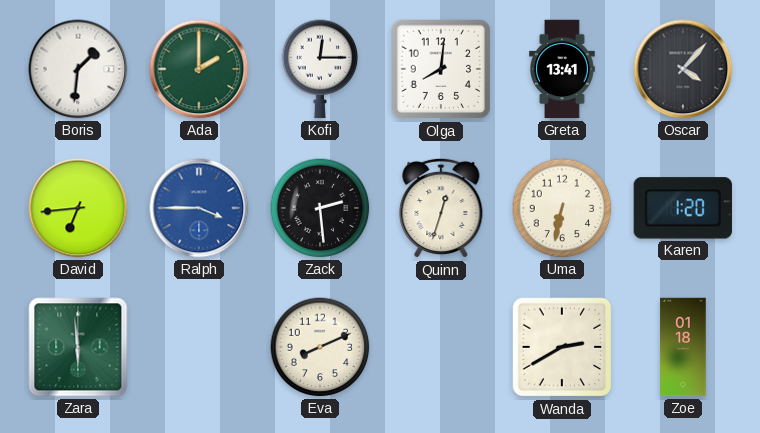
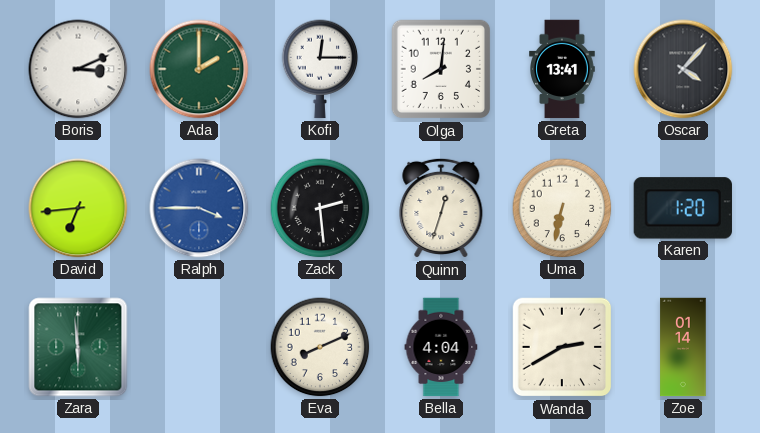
Boris: 1:31 -> 3:11 (78, 69)
Bella: none -> 4:04 (441, 347)
Zoe: 01:18 -> 01:14 (683, 347)
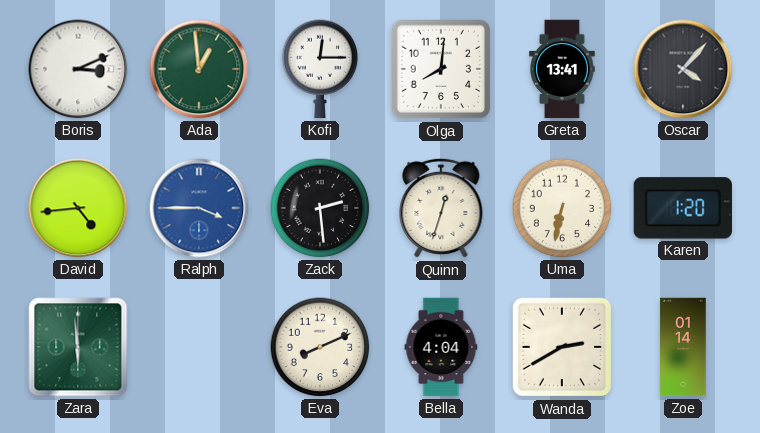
Ada: 2:00 -> 12:59 (199, 69)
David: 6:44 -> 4:44 (78, 208)
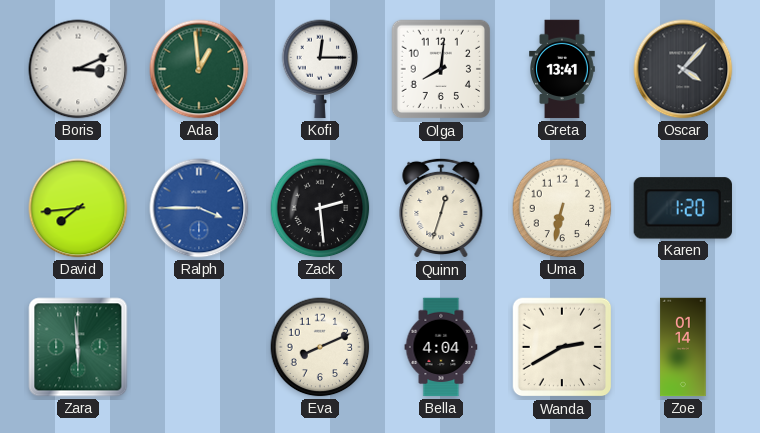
David: 4:44 -> 7:44 (78, 208)
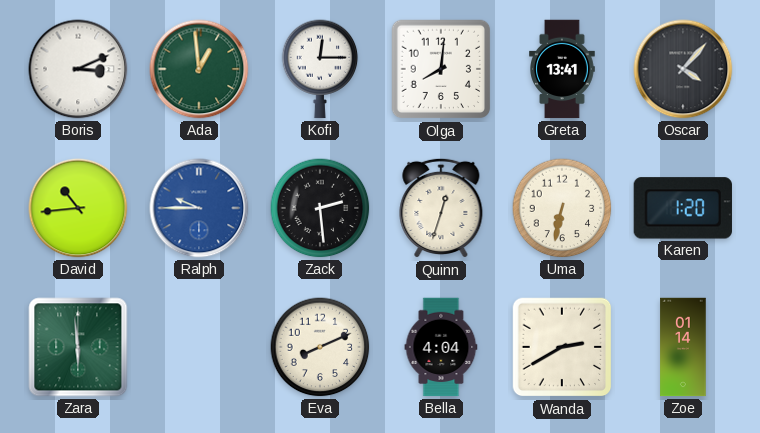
David: 7:44 -> 10:44 (78, 208)
Ralph: 3:45 -> 9:45 (199, 208)
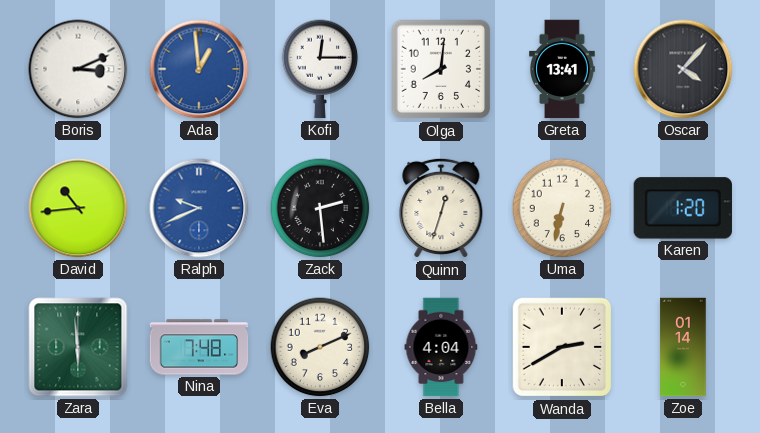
Ada dial: green -> blue (199, 69)
Ralph: 9:45 -> 9:41 (199, 208)
Nina: none -> 7:48 (199, 347)
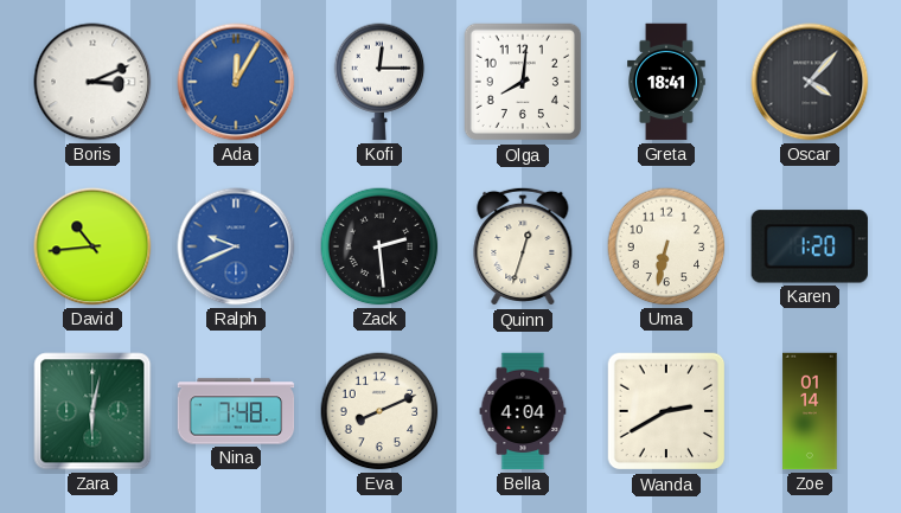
Ada: 12:59 -> 12:05 (236, 82)
Greta: 13:41 -> 18:41 (667, 82)
Zara: 5:59 -> 6:02 (92, 411)
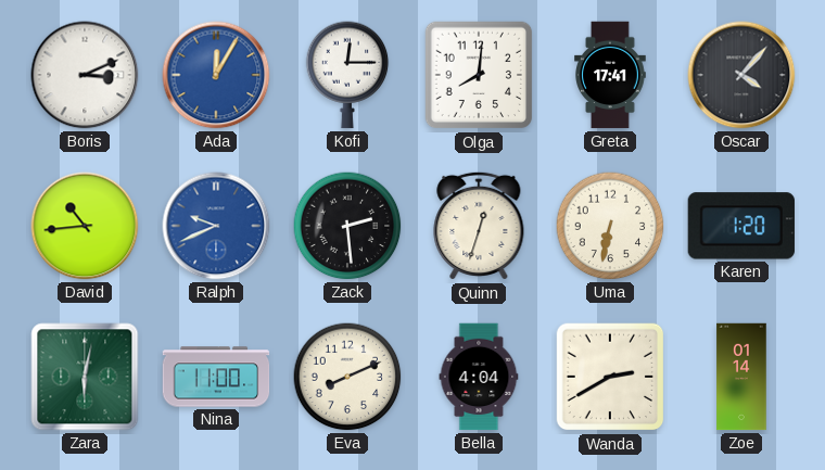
Greta: 18:41 -> 17:41 (611, 75)
Nina: 7:48 -> 11:00 (216, 377)
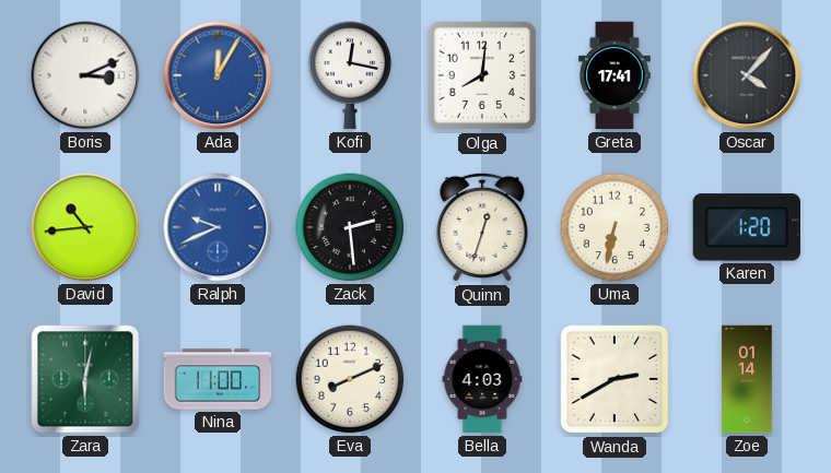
Kofi: 12:15 -> 12:17 (350, 75)
Bella: 4:04 -> 4:03 (482, 379)
